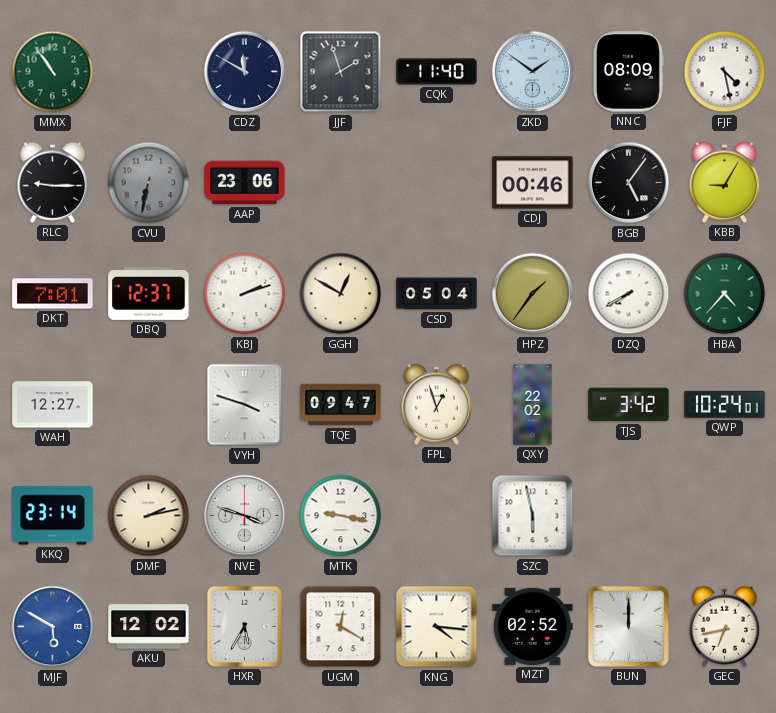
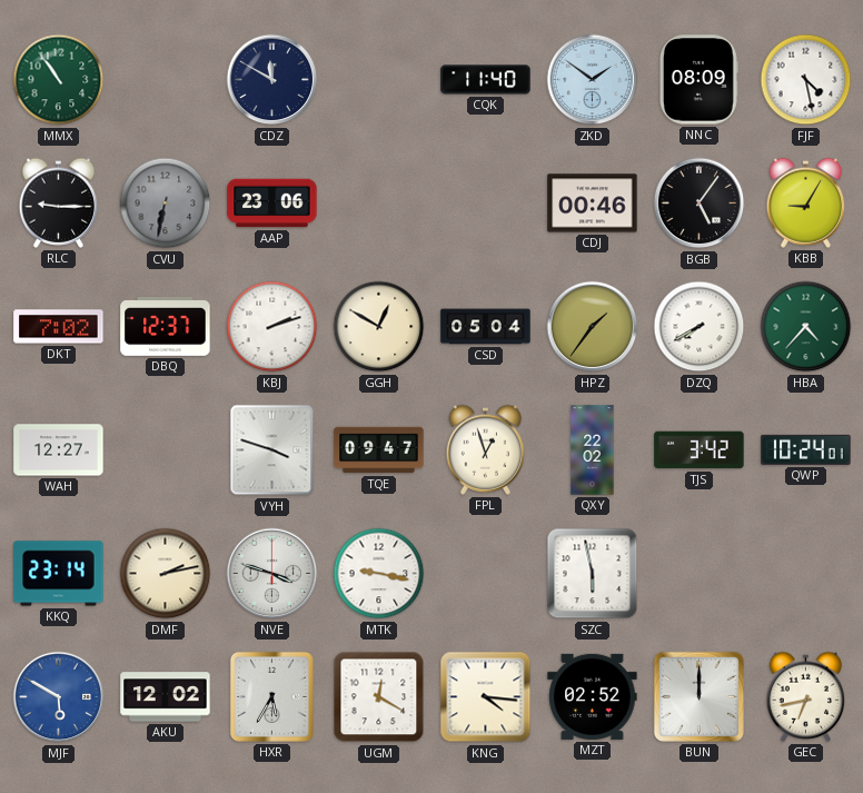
JJF: 1:57 -> none (341, 72)
DKT: 7:01 -> 7:02 (59, 327)
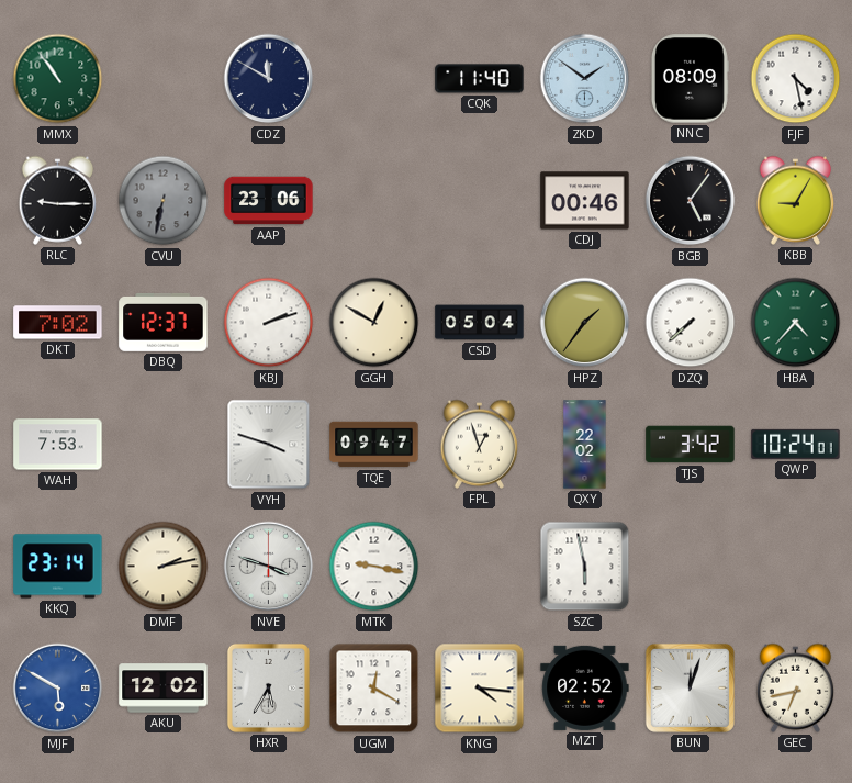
DZQ: 7:40 -> 7:38 (691, 323)
WAH: 12:27 -> 7:53 (58, 445)
BUN: 12:00 -> 12:03 (690, 687)
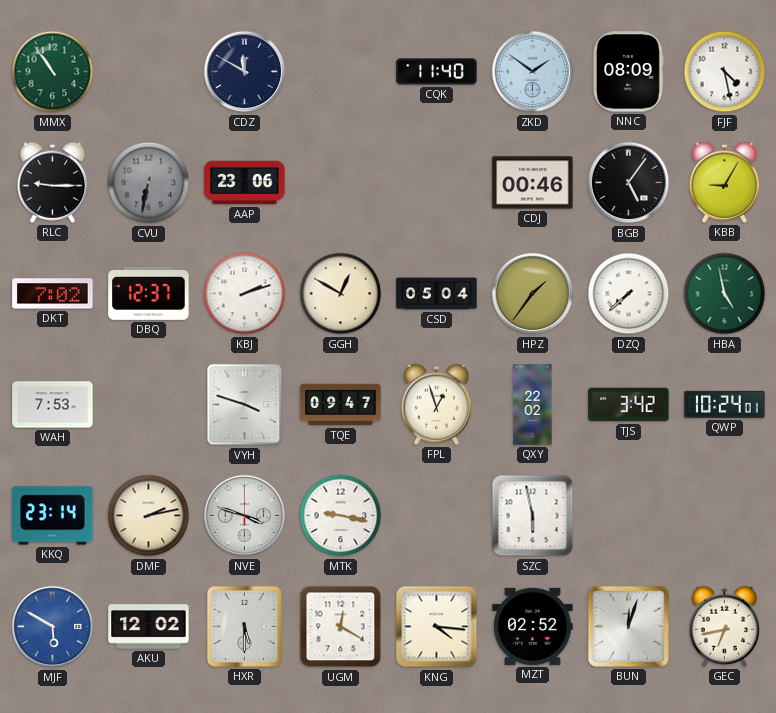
HBA: 4:37 -> 4:58 (725, 294)
HXR: 5:35 -> 5:30 (244, 626)
